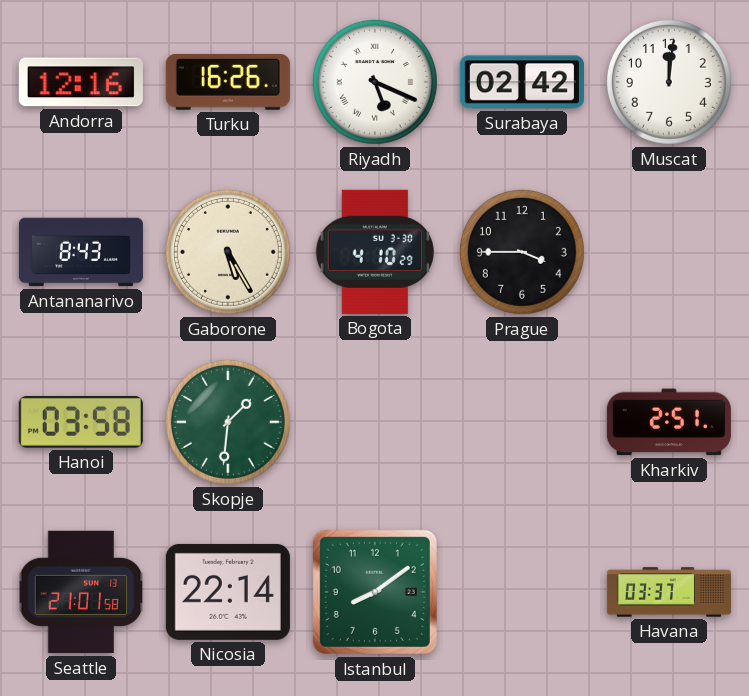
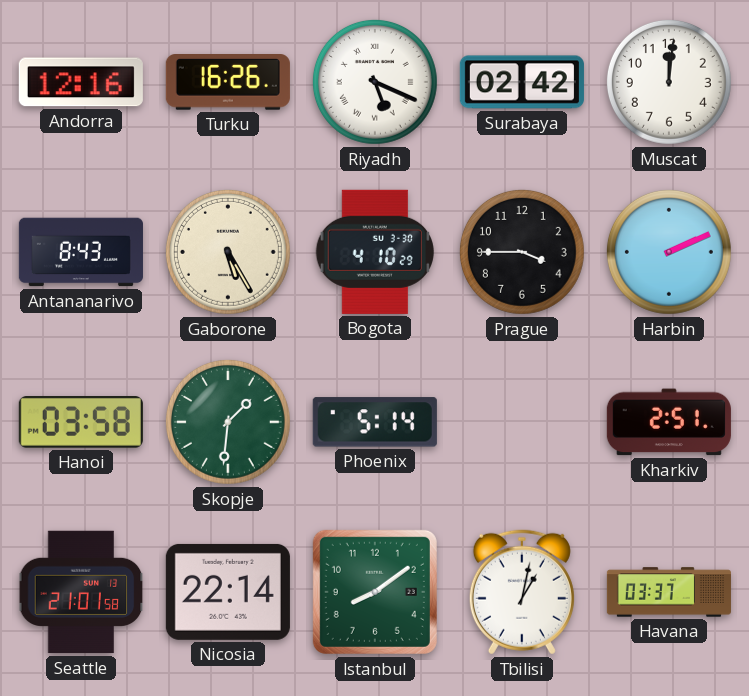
Harbin: none -> 2:11 (669, 252)
Phoenix: none -> 5:14 (375, 422)
Tbilisi: none -> 1:02 (522, 592)
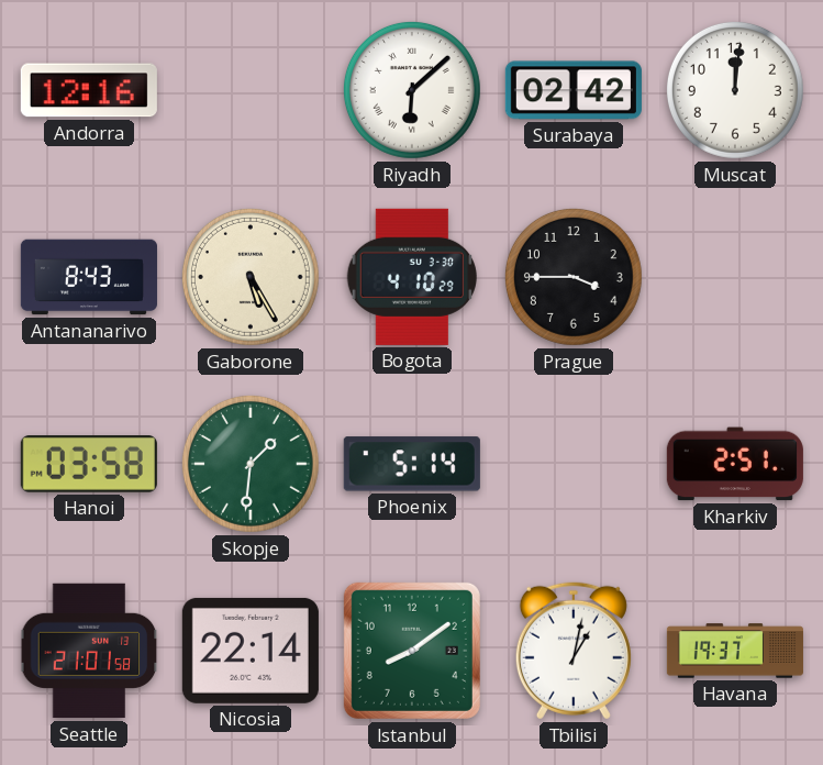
Turku: 16:26 -> none (228, 83)
Riyadh: 5:19 -> 6:08 (412, 90)
Harbin: 2:11 -> none (669, 252)
Havana: 03:37 -> 19:37 (735, 651)
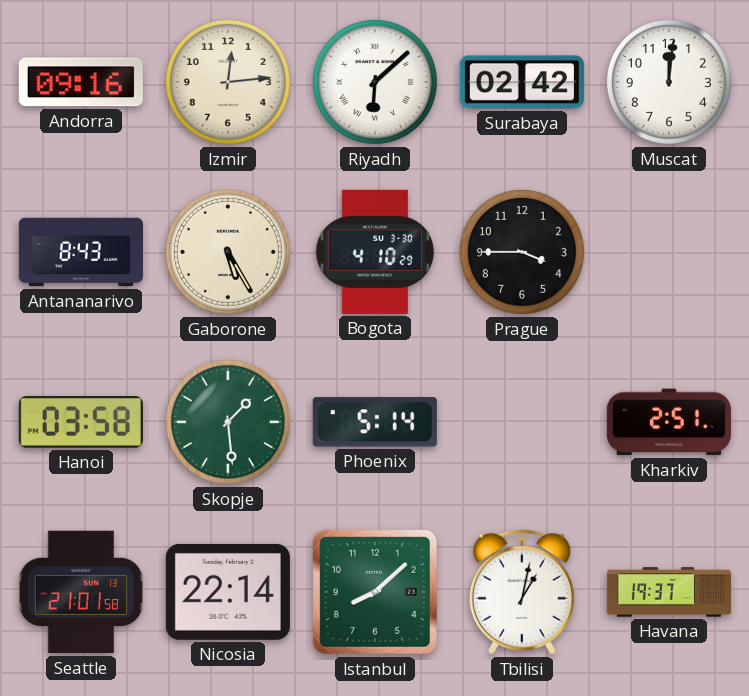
Andorra: 12:16 -> 09:16 (81, 82)
Izmir: none -> 12:14 (228, 82)
Skopje: 1:31 -> 1:29 (228, 422)
Istanbul: 8:09 -> 8:08 (375, 592)
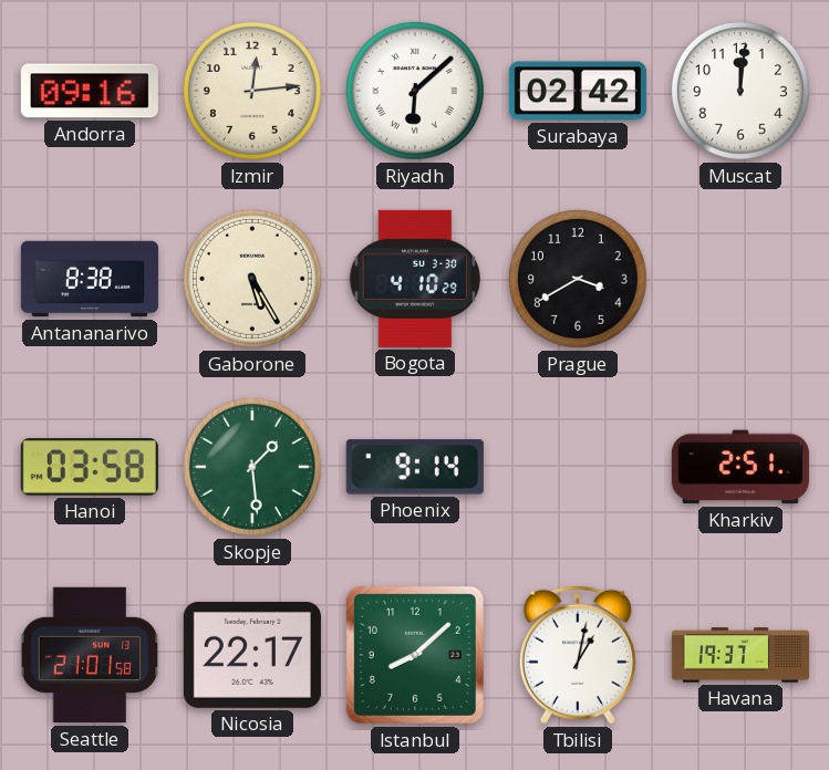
Antananarivo: 8:43 -> 8:38 (90, 279)
Prague: 3:45 -> 3:40 (578, 279)
Phoenix: 5:14 -> 9:14 (415, 467)
Nicosia: 22:14 -> 22:17 (252, 655)
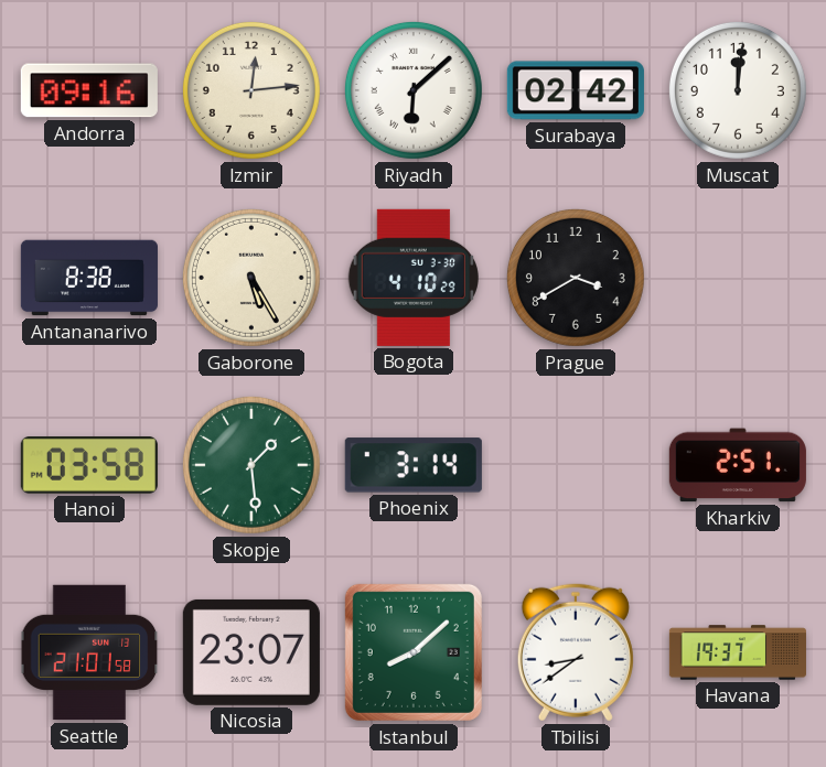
Phoenix: 9:14 -> 3:14 (414, 465)
Nicosia: 22:17 -> 23:07 (251, 652)
Tbilisi: 1:02 -> 8:39 (576, 652)
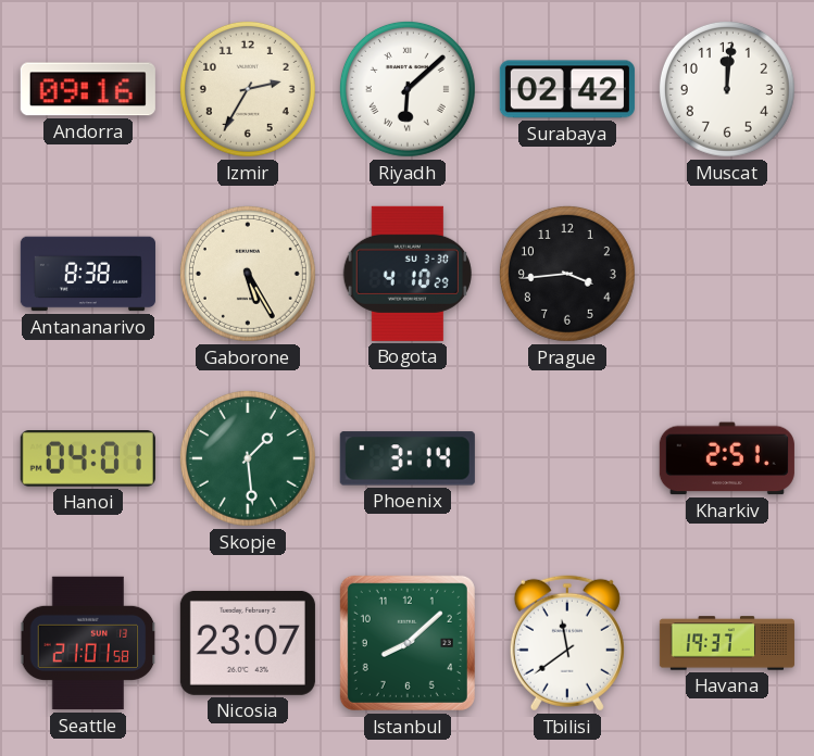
Izmir: 12:14 -> 2:35 (248, 89)
Prague: 3:40 -> 3:44 (567, 274)
Hanoi: 03:58 -> 04:01 (88, 459)
Tbilisi: 8:39 -> 11:39 (567, 643)
